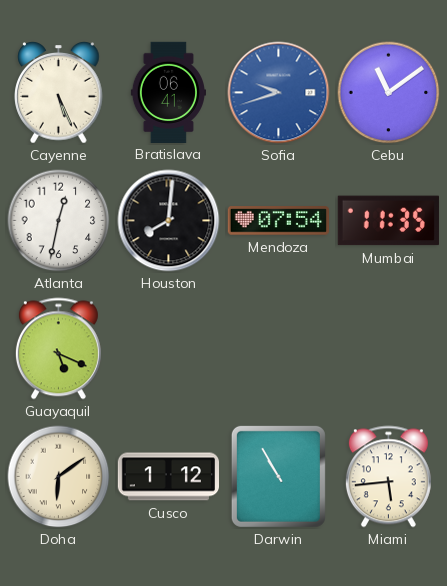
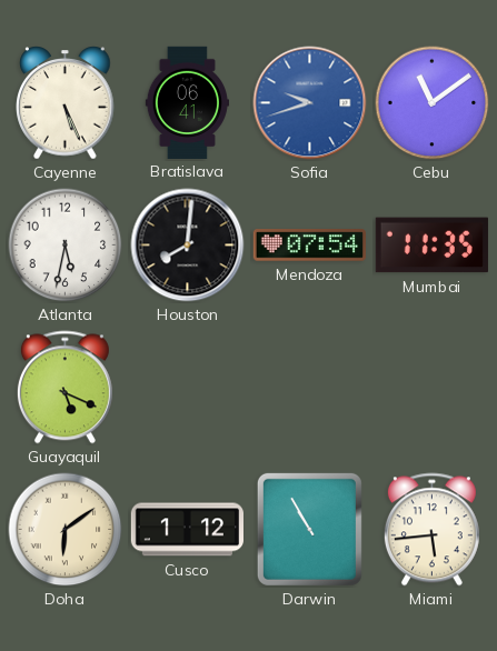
Atlanta: 12:32 -> 5:32 (66, 246)
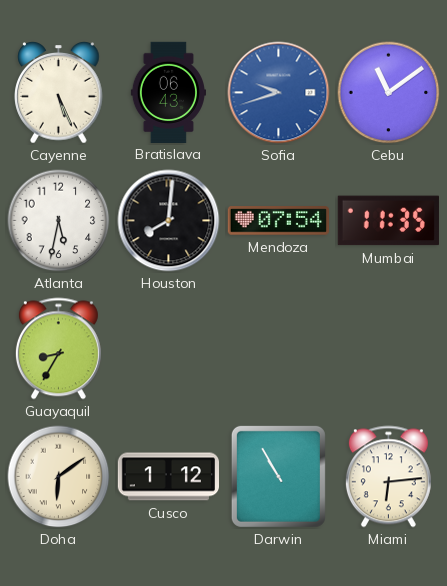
Bratislava: 06:41 -> 06:43 (168, 92)
Guayaquil: 5:19 -> 8:35 (58, 349)
Miami: 5:44 -> 6:14 (388, 477)
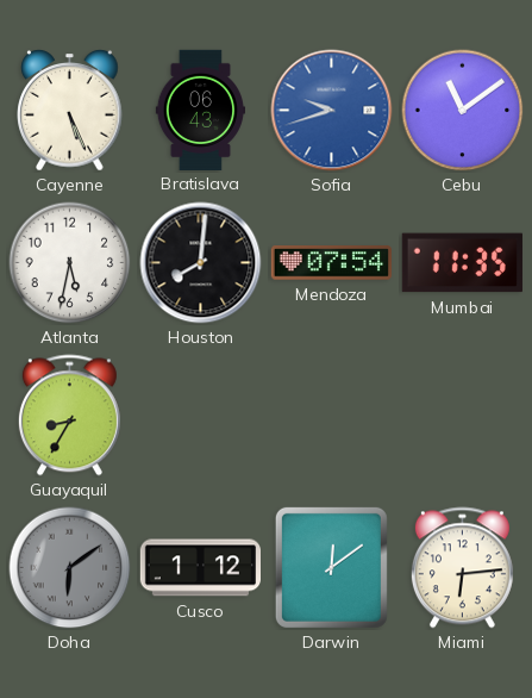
Doha dial: cream -> grey (70, 568)
Darwin: 10:55 -> 12:09 (331, 567)
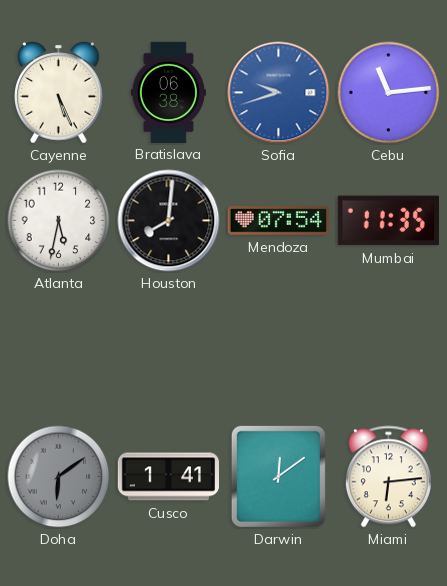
Bratislava: 06:43 -> 06:38 (168, 92)
Cebu: 11:09 -> 11:14 (389, 93)
Guayaquil: 8:35 -> none (69, 416)
Cusco: 1:12 -> 1:41 (168, 477)
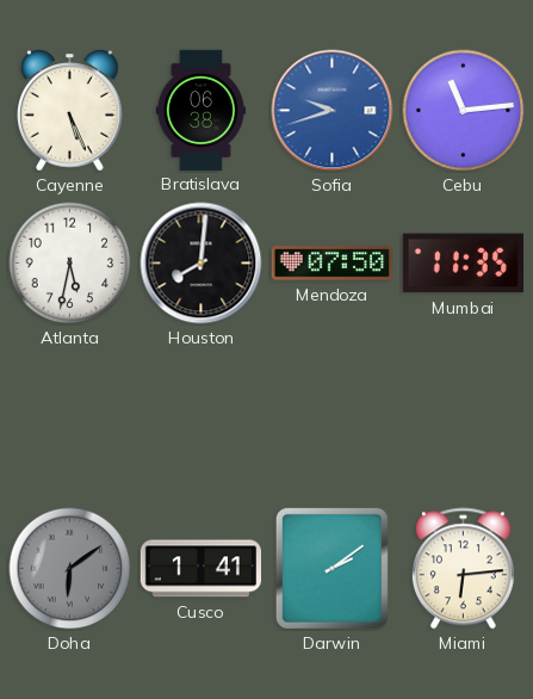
Mendoza: 07:54 -> 07:50 (331, 264)
Darwin: 12:09 -> 2:09 (331, 568)
